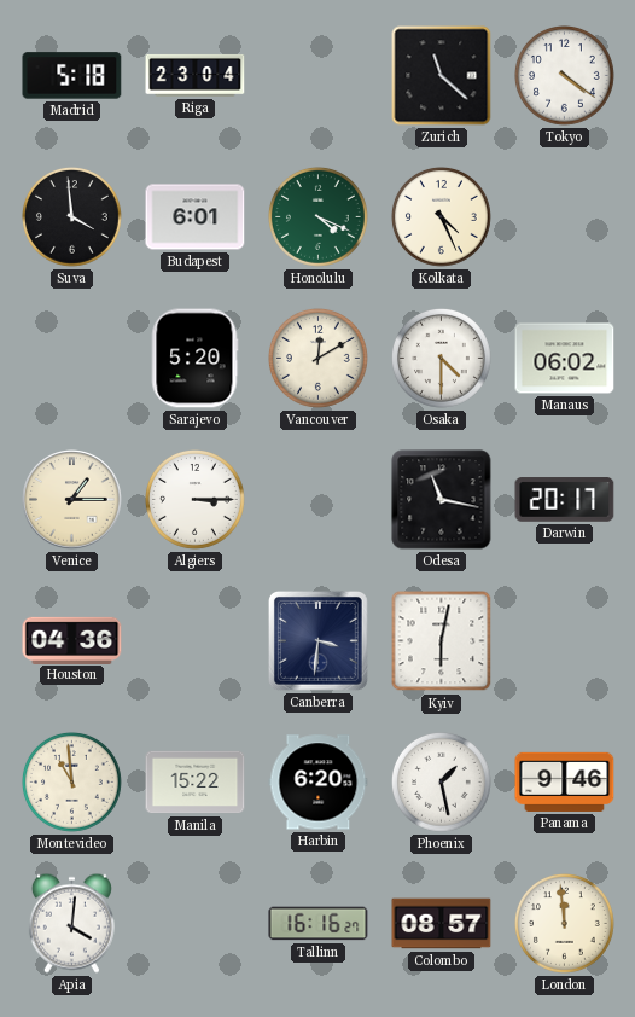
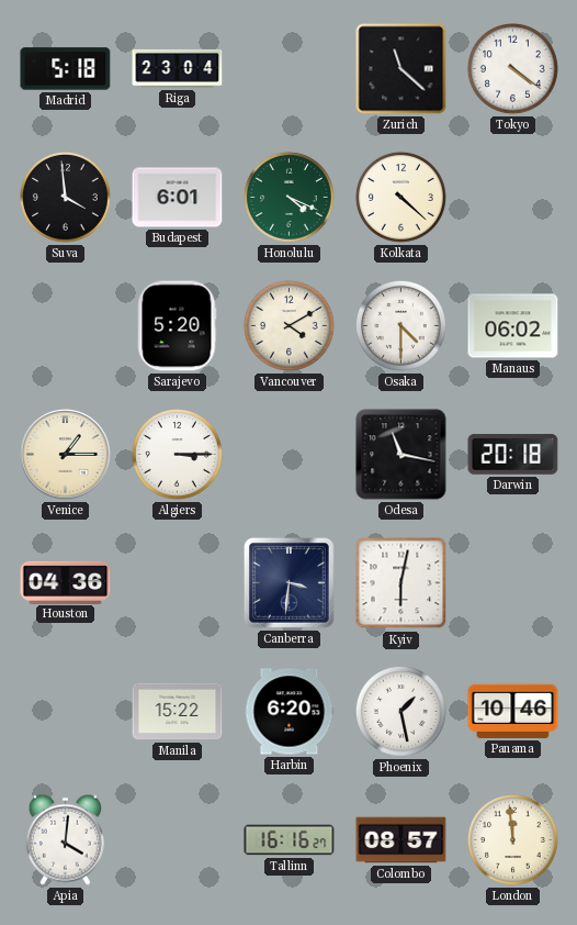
Kolkata: 4:26 -> 4:22 (401, 198)
Vancouver: 12:10 -> 4:10 (290, 326)
Darwin: 20:17 -> 20:18 (513, 455)
Montevideo: 10:59 -> none (72, 783)
Panama: 9:46 -> 10:46 (513, 711)
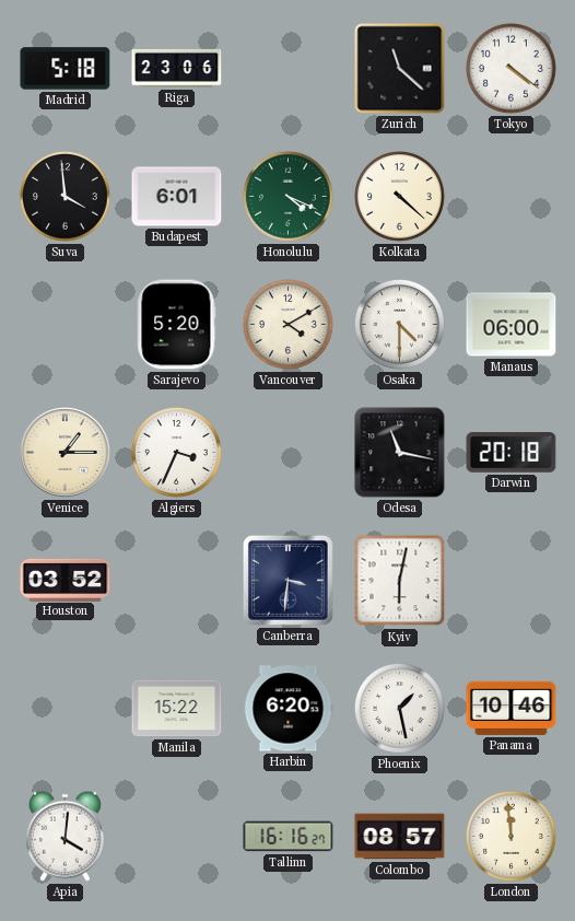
Riga: 23:04 -> 23:06 (177, 68)
Manaus: 06:02 -> 06:00 (512, 325)
Algiers: 3:15 -> 3:34 (177, 453)
Houston: 04:36 -> 03:52 (66, 580)
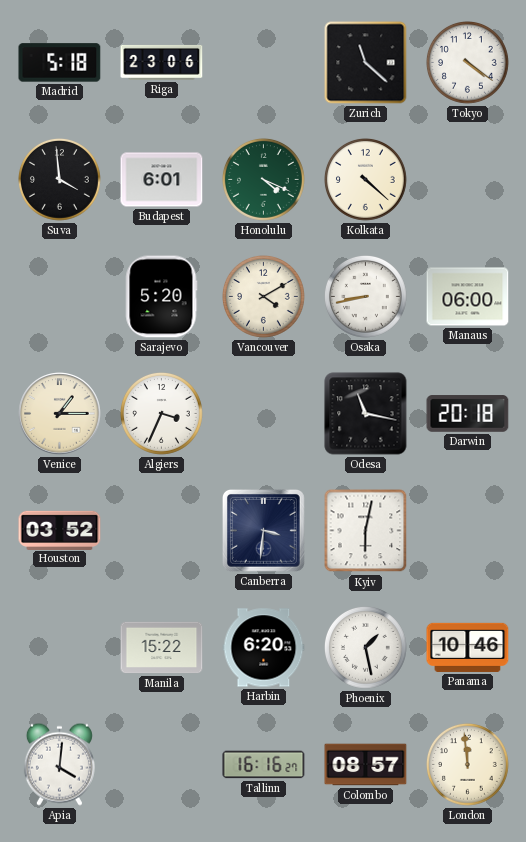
Osaka: 4:30 -> 8:43 (366, 297)
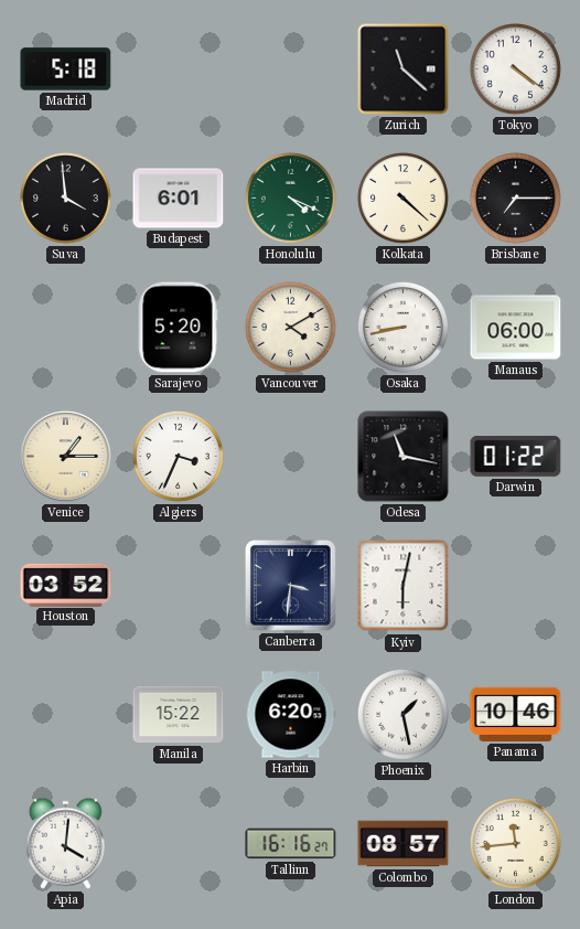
Riga: 23:06 -> none (162, 62)
Brisbane: none -> 7:15 (516, 199)
Darwin: 20:18 -> 01:22 (516, 457)
London: 11:59 -> 11:44 (516, 844)
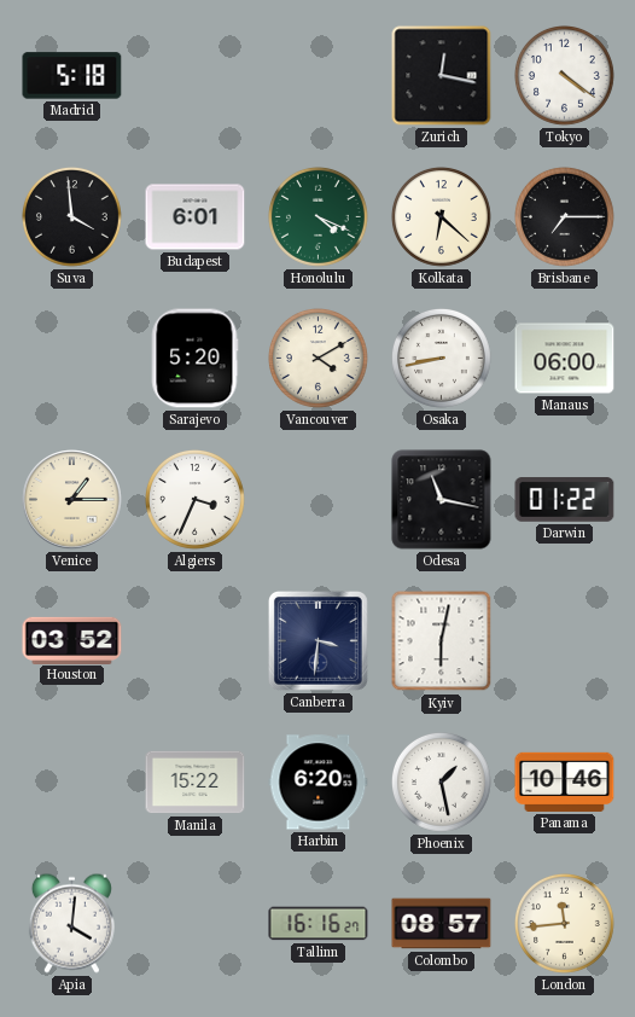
Zurich: 11:22 -> 12:17 (442, 76)
Kolkata: 4:22 -> 6:22 (442, 217)
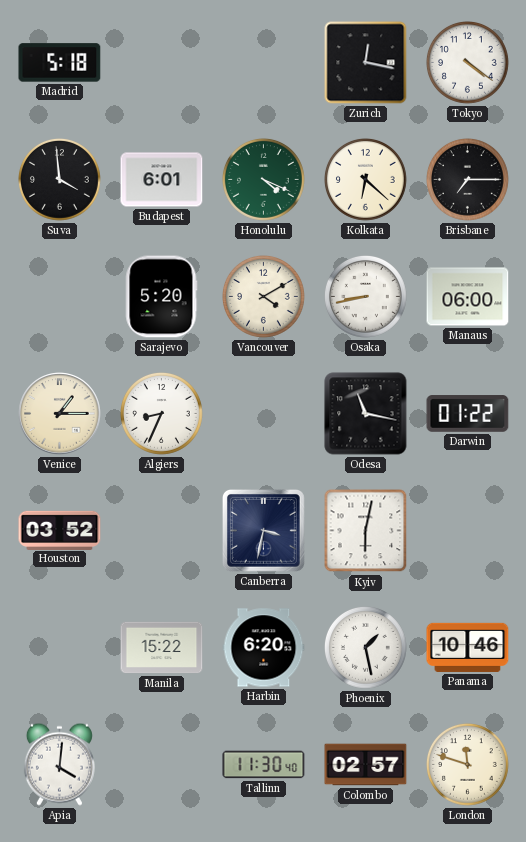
Algiers: 3:34 -> 8:34 (162, 414)
Canberra: 3:31 -> 3:32 (264, 531)
Tallinn: 16:16 -> 11:30 (264, 765)
Colombo: 08:57 -> 02:57 (366, 765)
London: 11:44 -> 11:48 (468, 765)
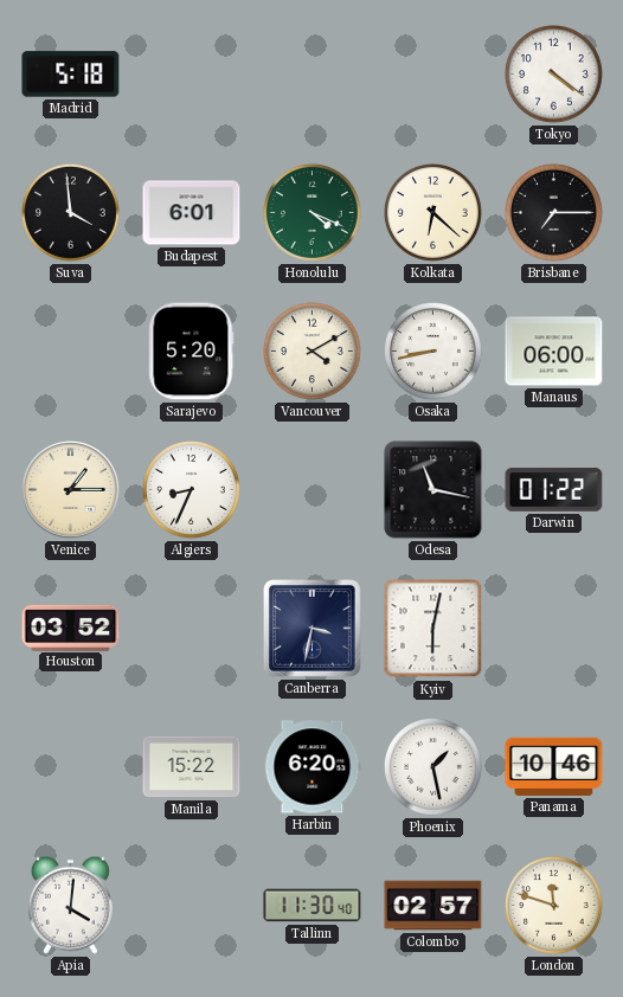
Zurich: 12:17 -> none (366, 63)
